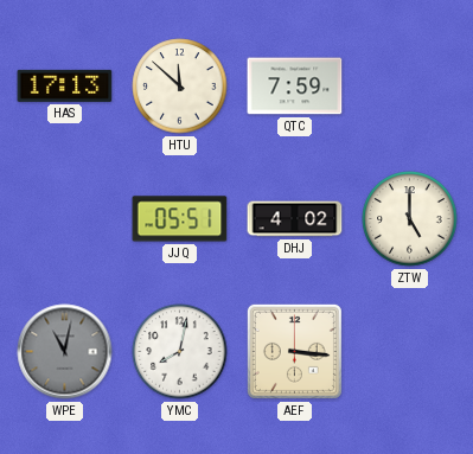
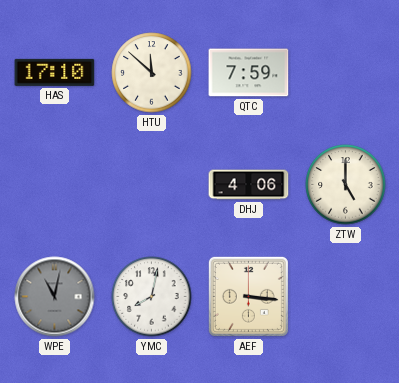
HAS: 17:13 -> 17:10 (55, 72)
JJQ: 05:51 -> none (180, 219)
DHJ: 4:02 -> 4:06 (249, 185)
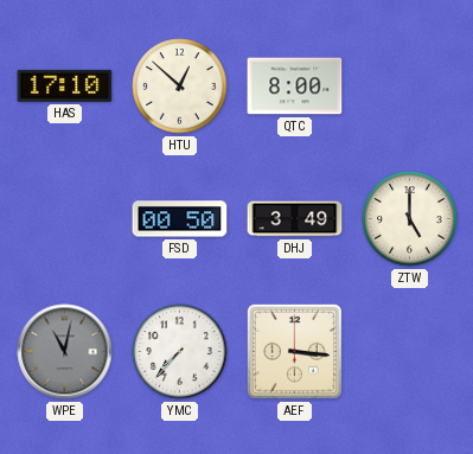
HTU: 11:52 -> 12:52 (180, 87)
QTC: 7:59 -> 8:00 (295, 87)
FSD: none -> 00:50 (180, 219)
DHJ: 4:06 -> 3:49 (295, 219)
YMC: 8:02 -> 7:37 (180, 352)
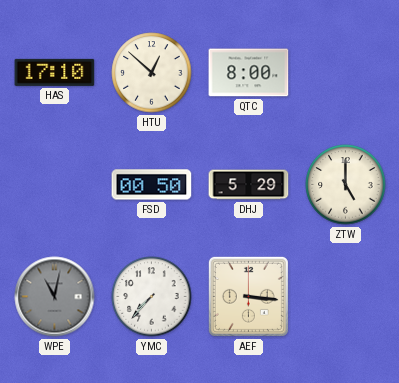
DHJ: 3:49 -> 5:29 (249, 185)
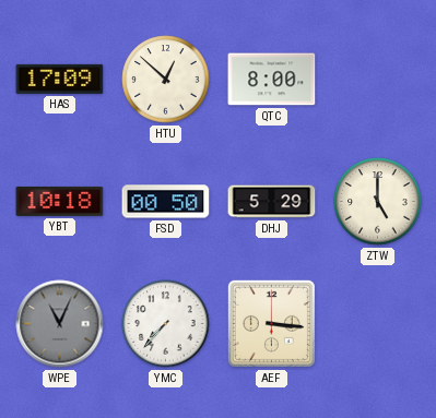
HAS: 17:10 -> 17:09 (60, 79)
YBT: none -> 10:18 (60, 201)
WPE: 11:02 -> 11:04 (60, 324)
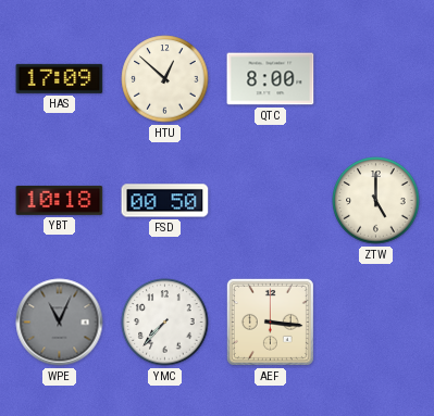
DHJ: 5:29 -> none (272, 202)
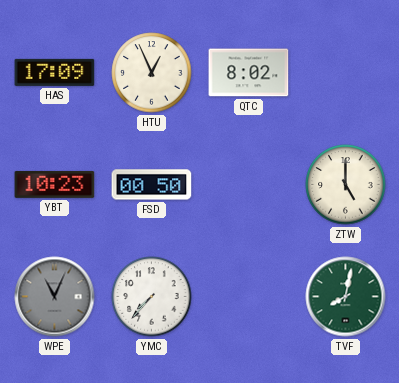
HTU: 12:52 -> 12:56 (152, 73)
QTC: 8:00 -> 8:02 (249, 73)
YBT: 10:18 -> 10:23 (55, 184)
AEF: 3:16 -> none (270, 322)
TVF: none -> 8:02 (346, 297)
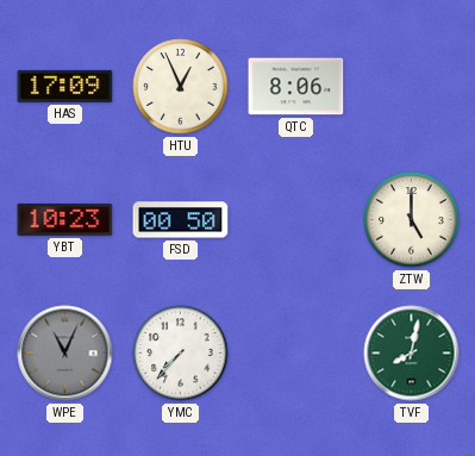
QTC: 8:02 -> 8:06 (296, 87)
